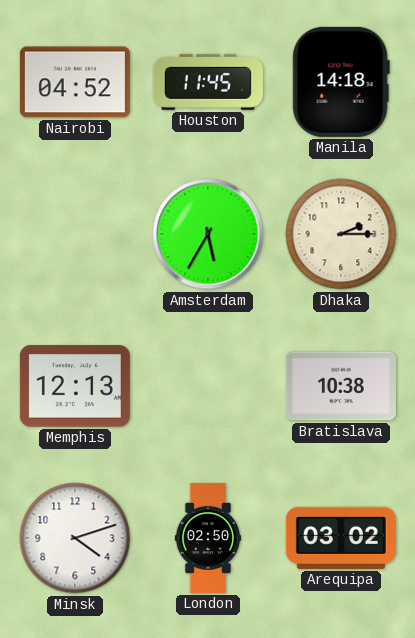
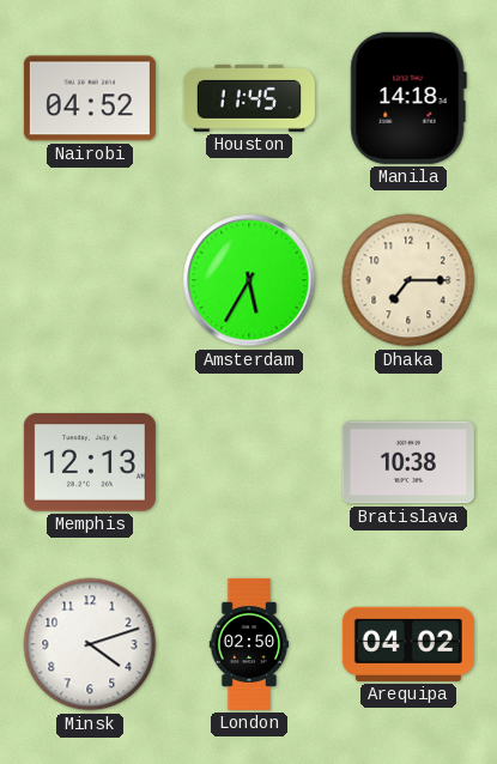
Dhaka: 2:15 -> 7:15 (408, 280)
Arequipa: 03:02 -> 04:02 (408, 644)
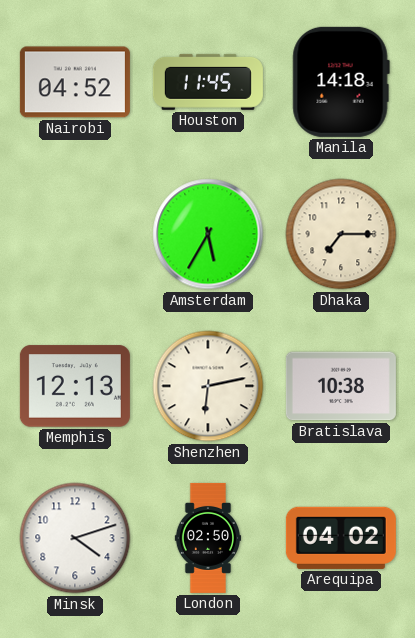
Shenzhen: none -> 6:13 (208, 386)
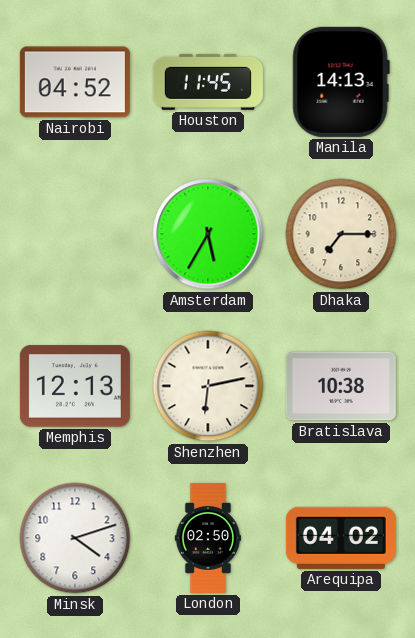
Manila: 14:18 -> 14:13 (341, 82)
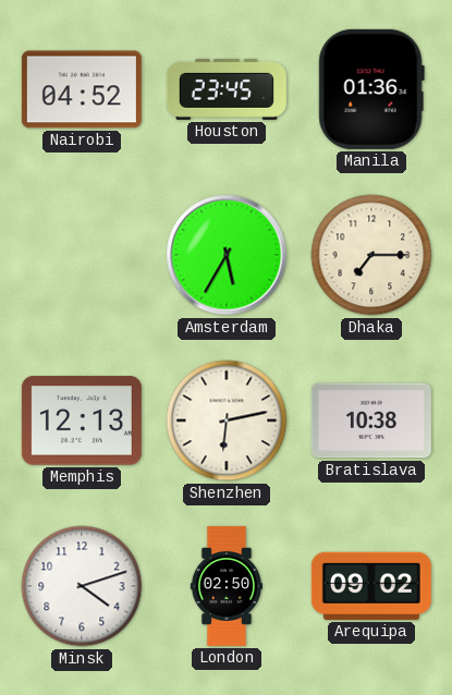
Houston: 11:45 -> 23:45 (227, 89)
Manila: 14:13 -> 01:36 (371, 89)
Arequipa: 04:02 -> 09:02 (371, 586)
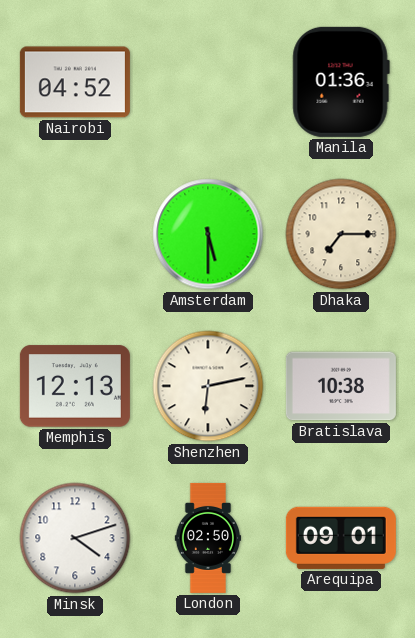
Houston: 23:45 -> none (227, 89)
Amsterdam: 5:35 -> 5:30 (208, 234)
Arequipa: 09:02 -> 09:01 (341, 538)
